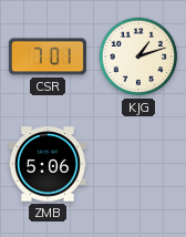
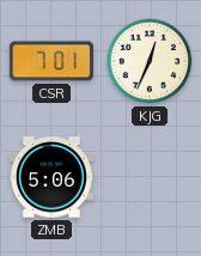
KJG: 1:12 -> 12:34 (150, 61)
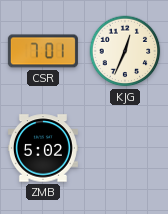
ZMB: 5:06 -> 5:02 (43, 148)
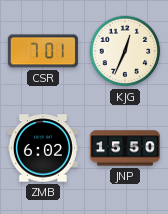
ZMB: 5:02 -> 6:02 (43, 148)
JNP: none -> 15:50 (125, 148)
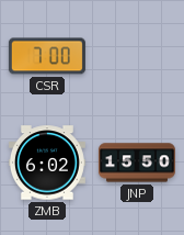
CSR: 7:01 -> 7:00 (47, 56)
KJG: 12:34 -> none (125, 51)
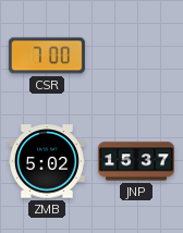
ZMB: 6:02 -> 5:02 (47, 161)
JNP: 15:50 -> 15:37 (136, 161)
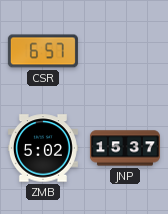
CSR: 7:00 -> 6:57 (43, 51)
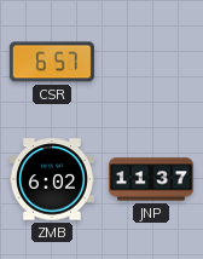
ZMB: 5:02 -> 6:02 (52, 179)
JNP: 15:37 -> 11:37 (151, 179)
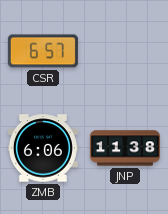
ZMB: 6:02 -> 6:06 (43, 148)
JNP: 11:37 -> 11:38 (125, 148)
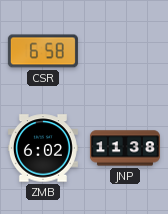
CSR: 6:57 -> 6:58 (43, 51)
ZMB: 6:06 -> 6:02 (43, 148)
